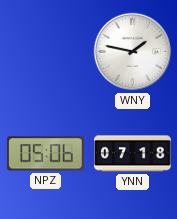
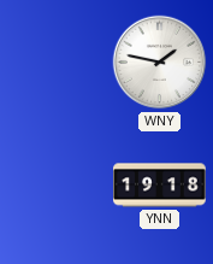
NPZ: 05:06 -> none (46, 154)
YNN: 07:18 -> 19:18 (160, 186)
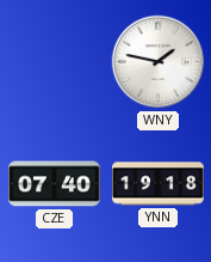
CZE: none -> 07:40 (55, 184)
